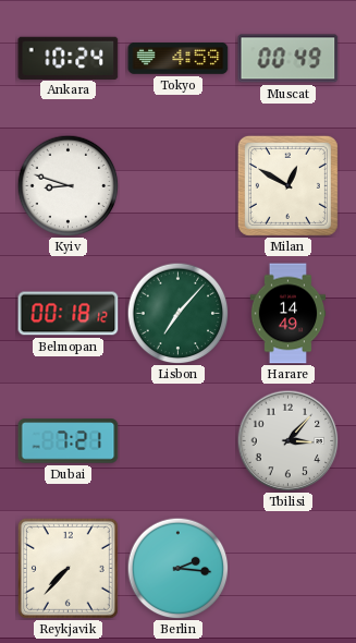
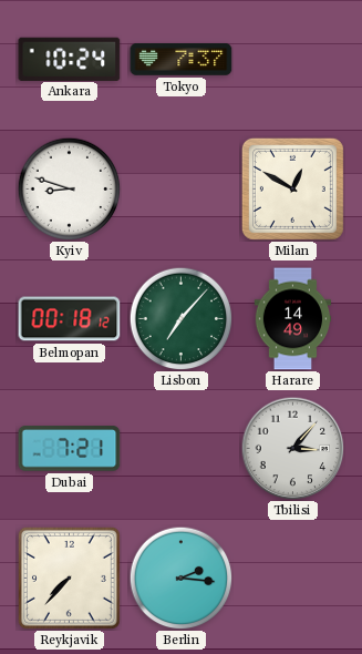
Tokyo: 4:59 -> 7:37 (182, 59)
Muscat: 00:49 -> none (289, 59)
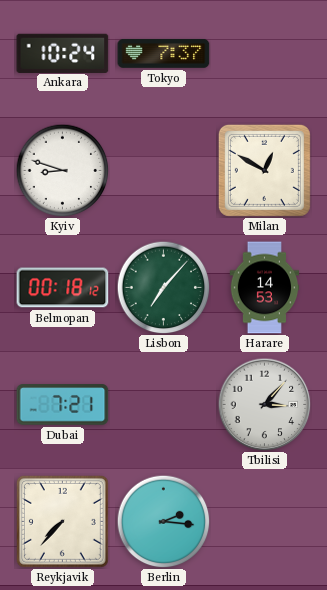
Harare: 14:49 -> 14:53 (265, 288)
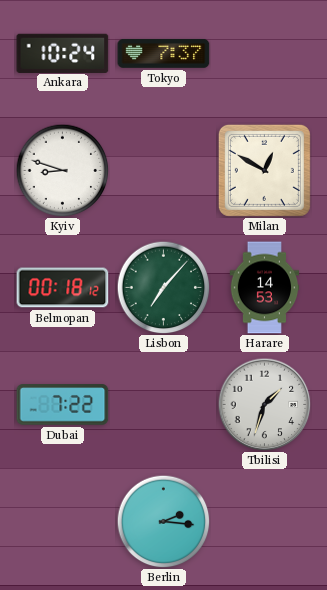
Dubai: 7:21 -> 7:22 (63, 405)
Tbilisi: 3:07 -> 1:33 (264, 404)
Reykjavik: 7:37 -> none (62, 521)
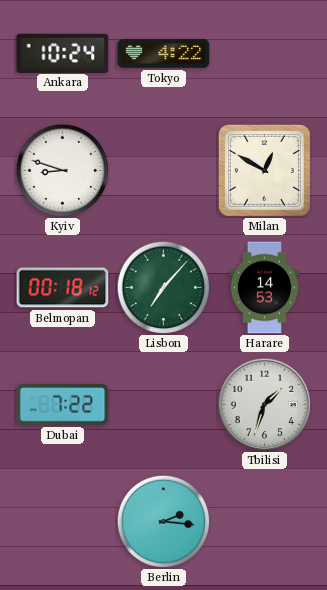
Tokyo: 7:37 -> 4:22 (164, 53)
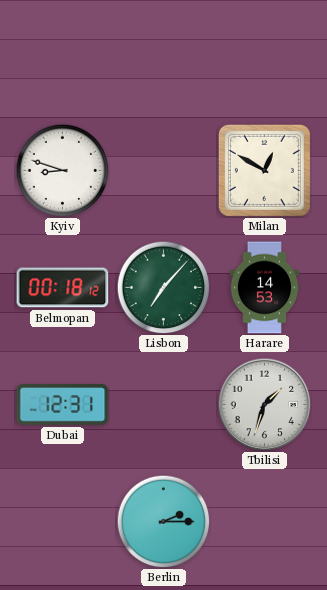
Ankara: 10:24 -> none (63, 53)
Tokyo: 4:22 -> none (164, 53)
Dubai: 7:22 -> 12:31 (63, 405)
Berlin: 2:16 -> 2:15 (163, 521)
